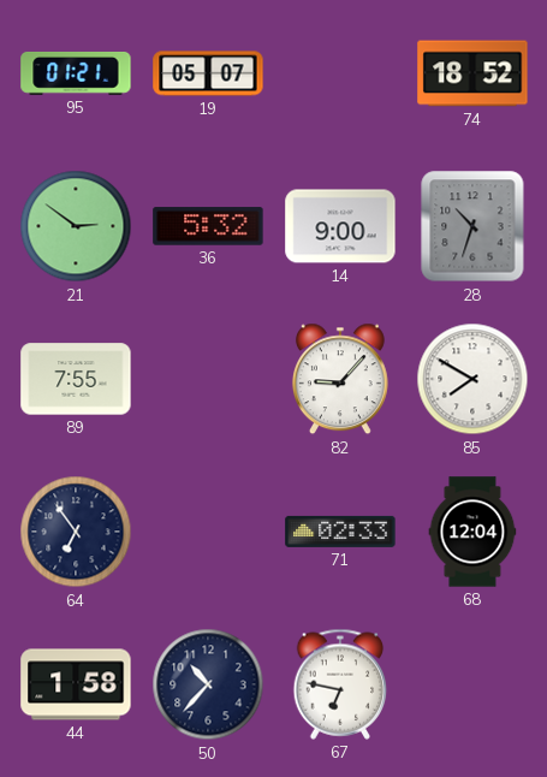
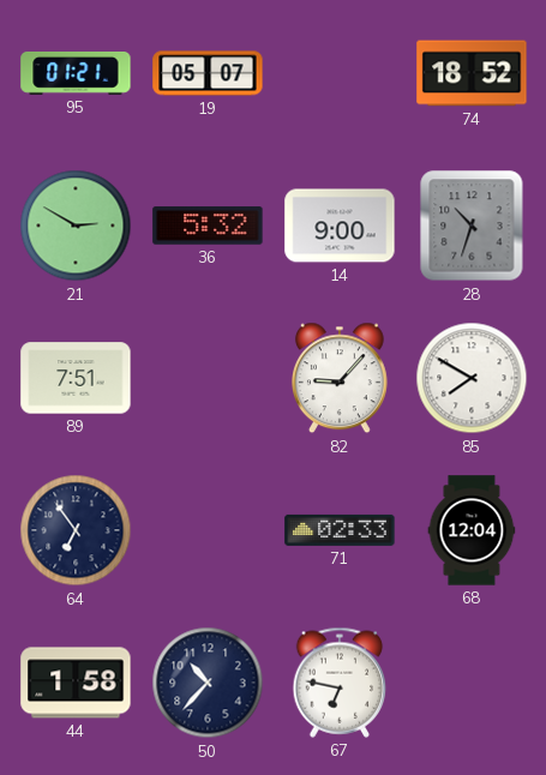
21: 2:51 -> 2:50 (76, 226)
89: 7:55 -> 7:51 (76, 378)
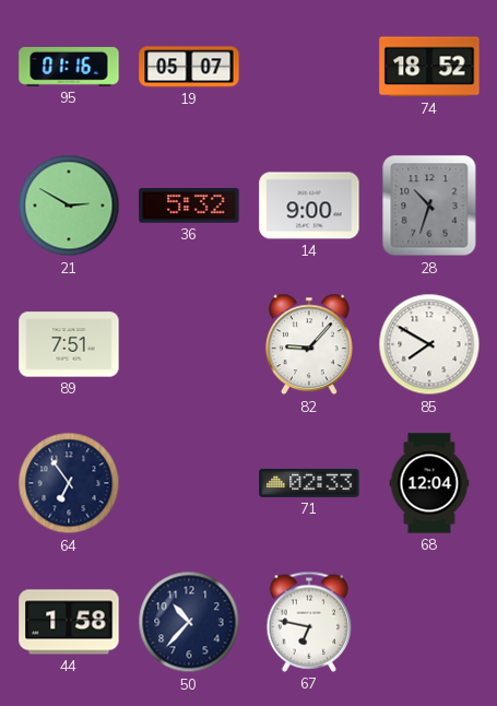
95: 01:21 -> 01:16 (69, 67)
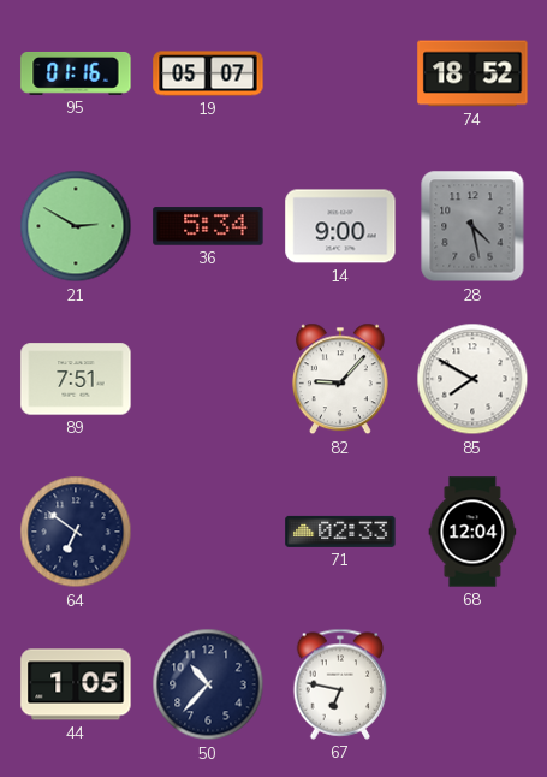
36: 5:32 -> 5:34 (208, 226)
28: 10:33 -> 4:28 (472, 226)
64: 6:54 -> 6:51 (76, 532)
44: 1:58 -> 1:05 (76, 684)
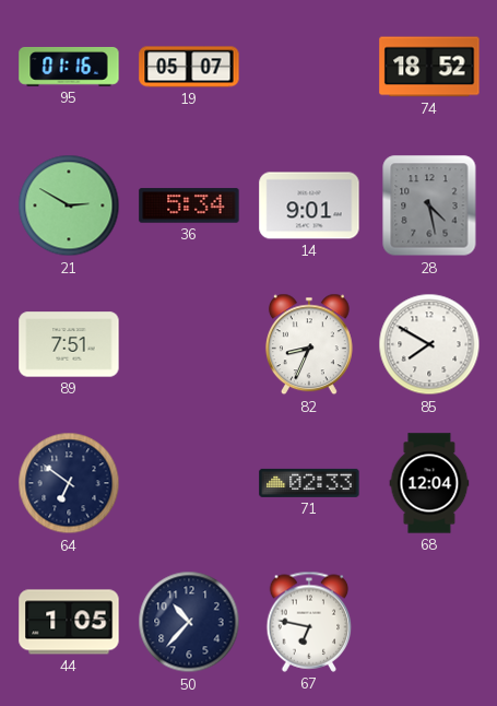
14: 9:00 -> 9:01 (309, 205)
82: 9:07 -> 8:34 (309, 344)
